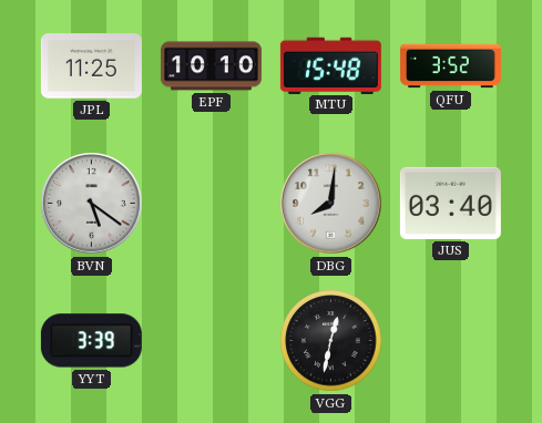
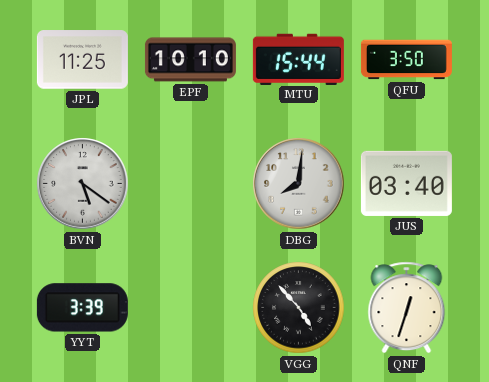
MTU: 15:48 -> 15:44 (298, 59)
QFU: 3:52 -> 3:50 (406, 60)
VGG: 12:32 -> 4:53 (299, 308)
QNF: none -> 12:33 (407, 308)
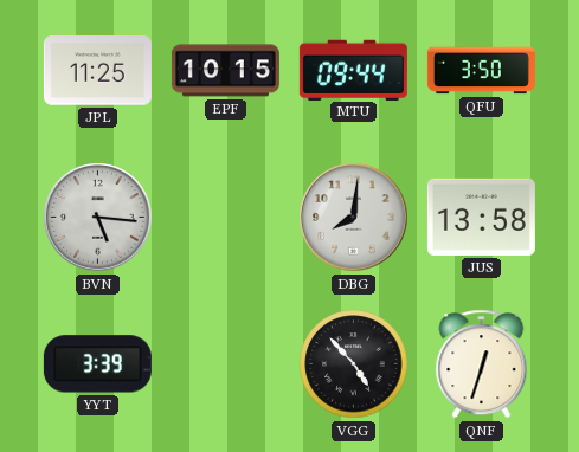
EPF: 10:10 -> 10:15 (225, 71)
MTU: 15:44 -> 09:44 (353, 70)
BVN: 5:21 -> 5:16 (98, 218)
JUS: 03:40 -> 13:58 (481, 217)
